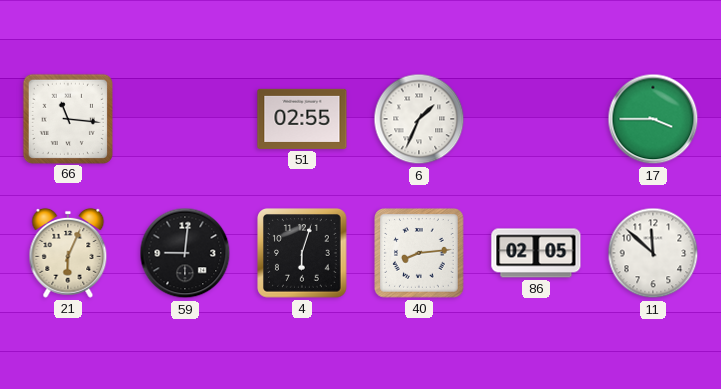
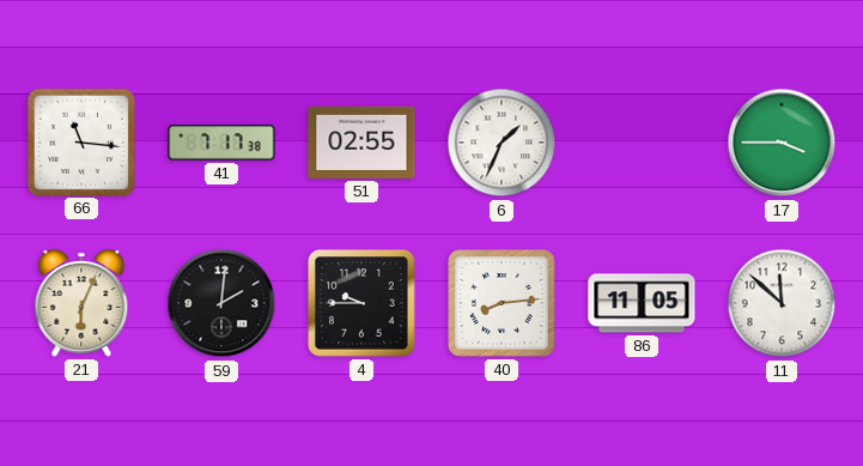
41: none -> 7:17 (221, 143)
59: 9:01 -> 2:01 (221, 303)
4: 6:03 -> 9:45 (361, 303)
86: 02:05 -> 11:05 (642, 303)
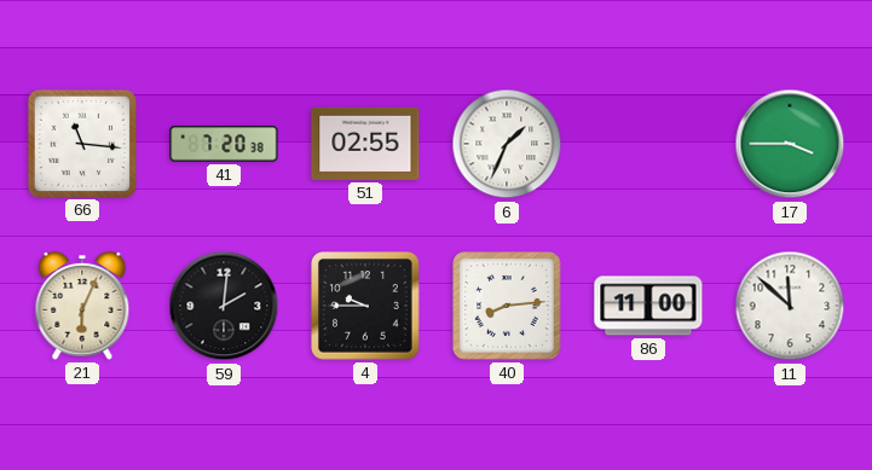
41: 7:17 -> 7:20 (224, 144)
86: 11:05 -> 11:00 (648, 306)
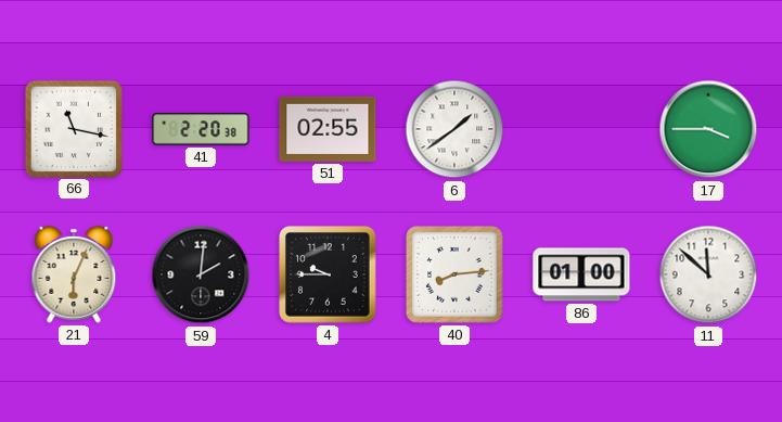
66: 11:16 -> 11:17 (73, 128)
41: 7:20 -> 2:20 (201, 129)
6: 1:34 -> 1:39 (454, 129)
86: 11:00 -> 01:00 (581, 274)
